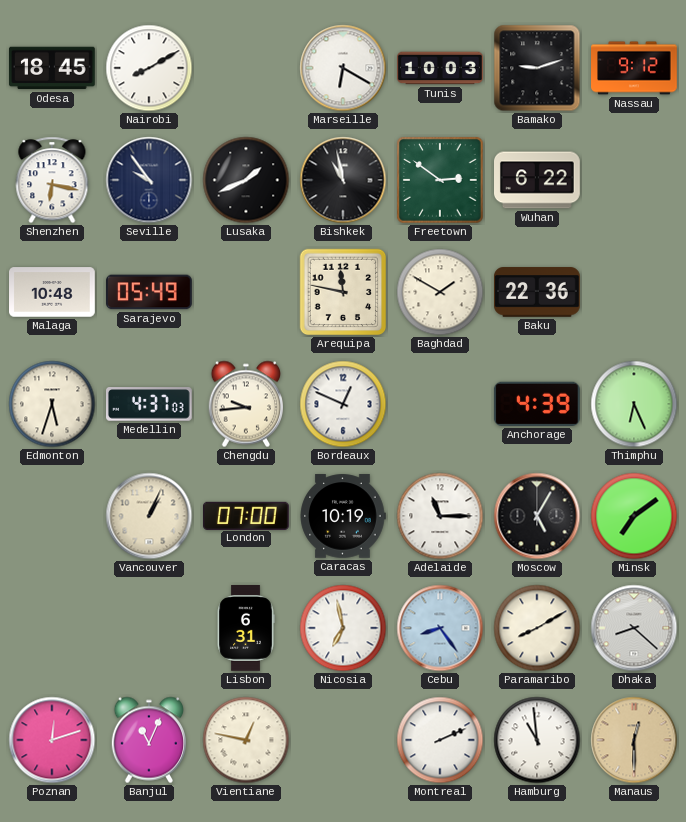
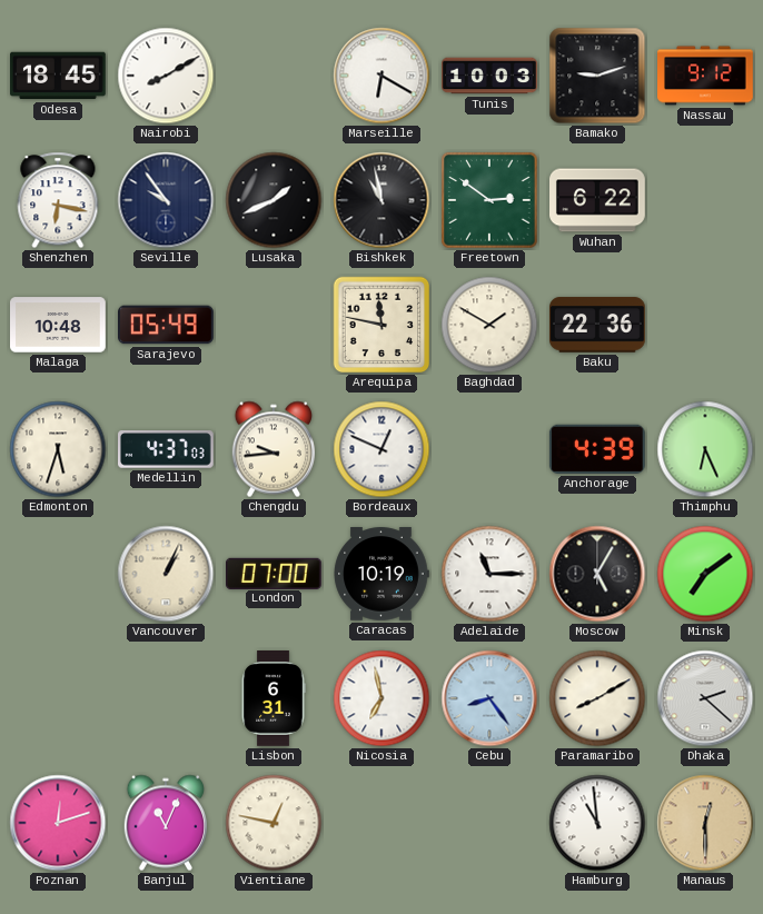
Dhaka: 8:22 -> 2:22 (705, 698)
Montreal: 2:11 -> none (440, 740)
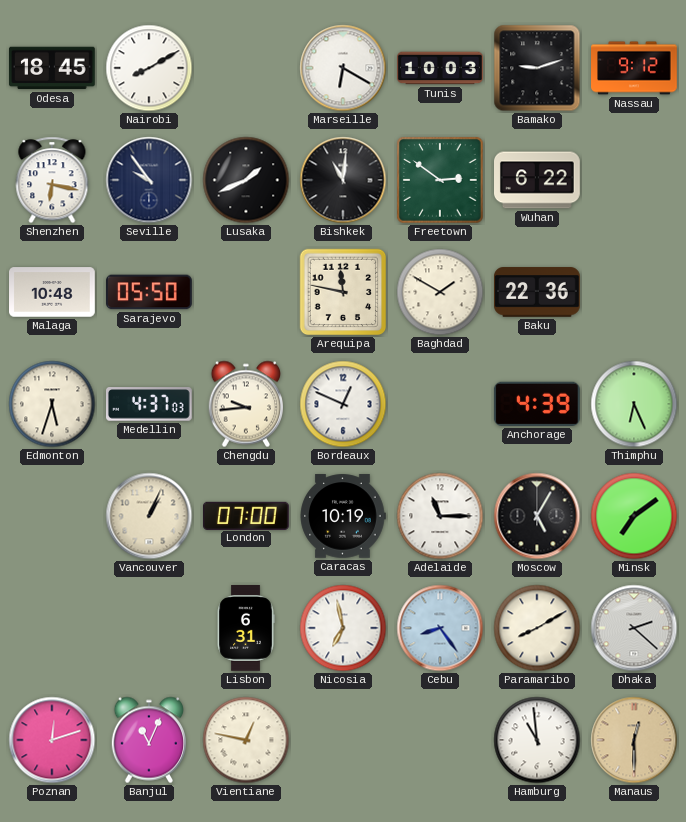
Bishkek: 10:58 -> 11:01 (343, 180)
Sarajevo: 05:49 -> 05:50 (150, 292)
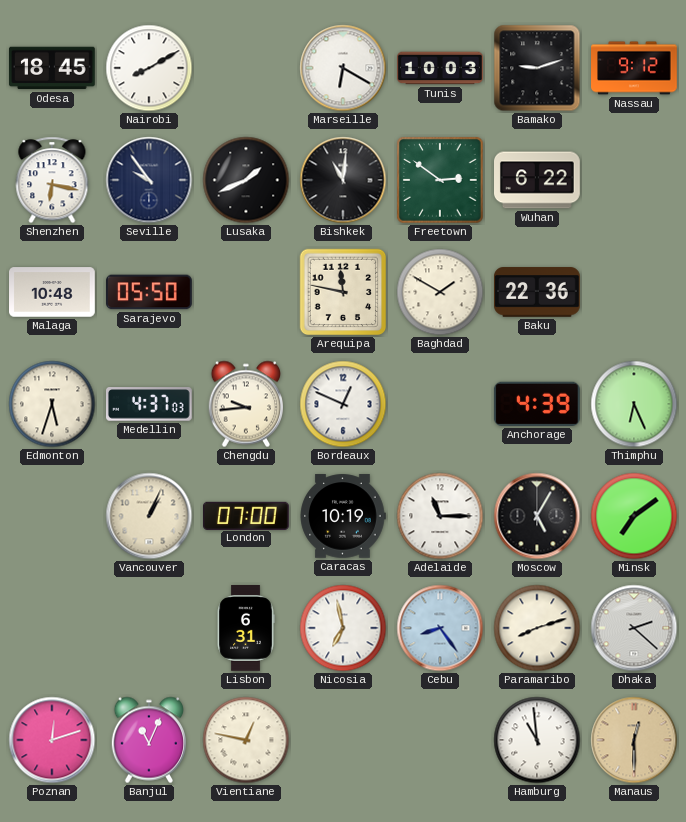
Paramaribo: 8:10 -> 8:12 (537, 628)
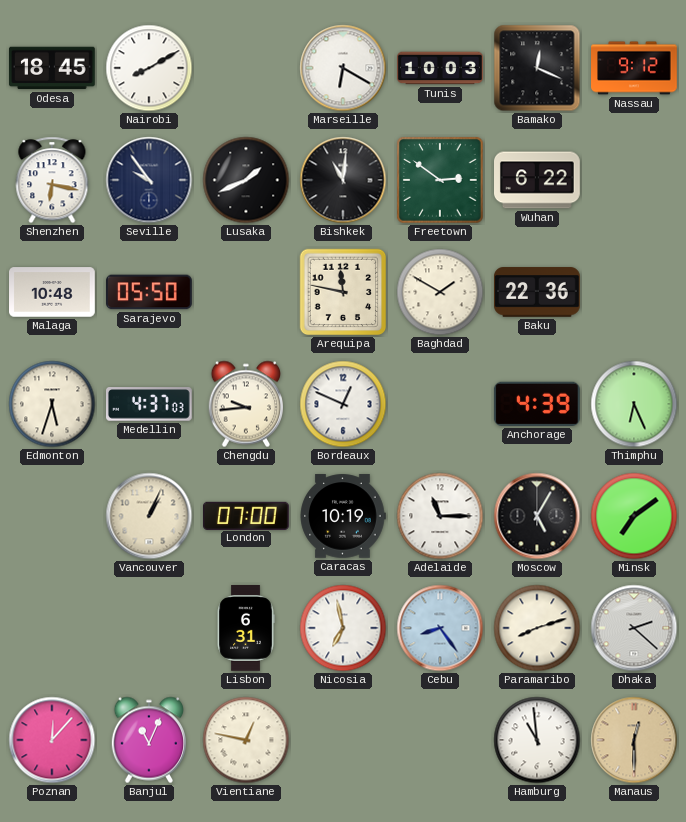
Bamako: 9:12 -> 12:19 (537, 68)
Poznan: 12:12 -> 12:07 (52, 740)
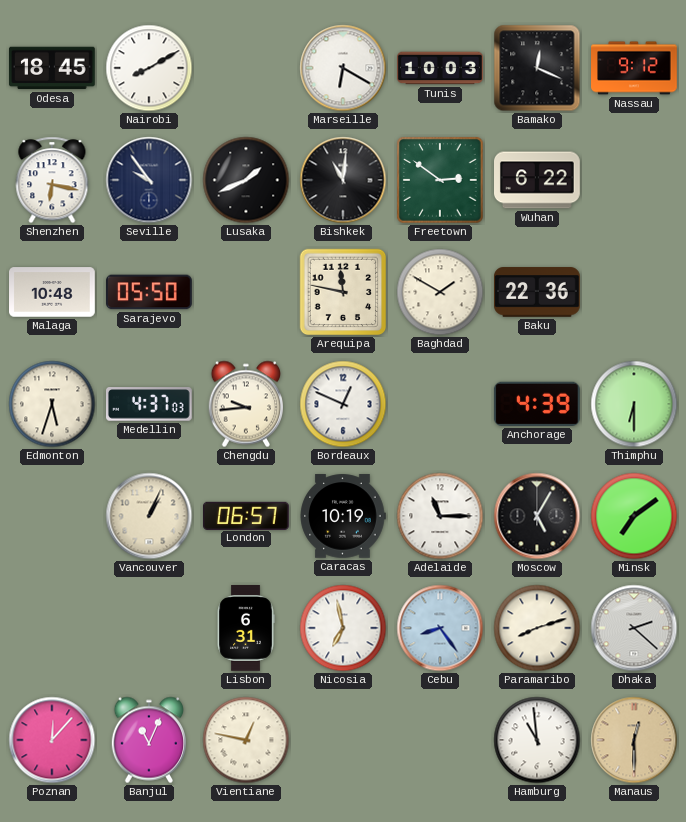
Thimphu: 6:26 -> 6:30 (634, 404)
London: 07:00 -> 06:57 (247, 515)
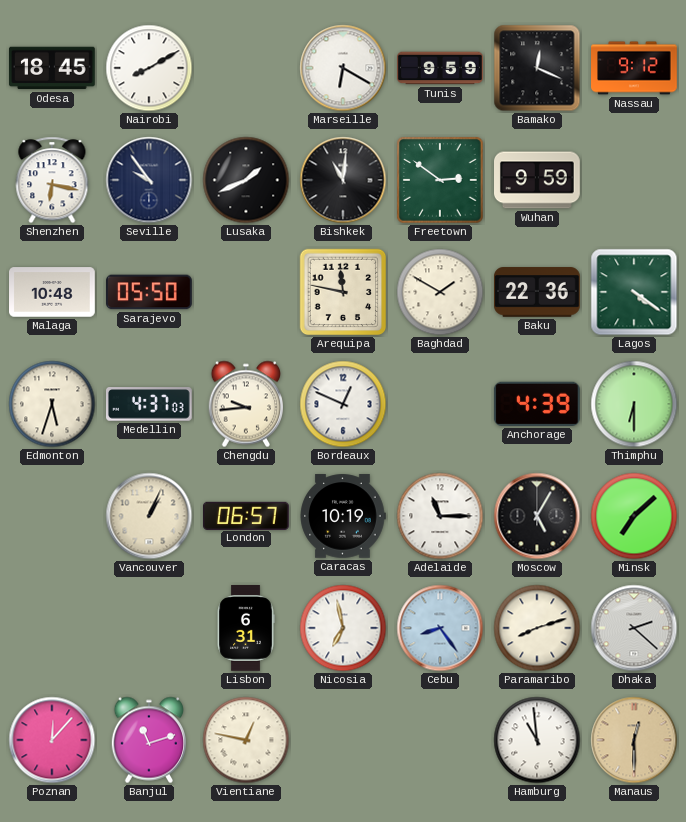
Tunis: 10:03 -> 9:59 (440, 68)
Wuhan: 6:22 -> 9:59 (538, 180)
Lagos: none -> 4:21 (634, 292)
Minsk: 7:09 -> 7:08 (634, 516)
Banjul: 11:04 -> 11:12 (148, 740)
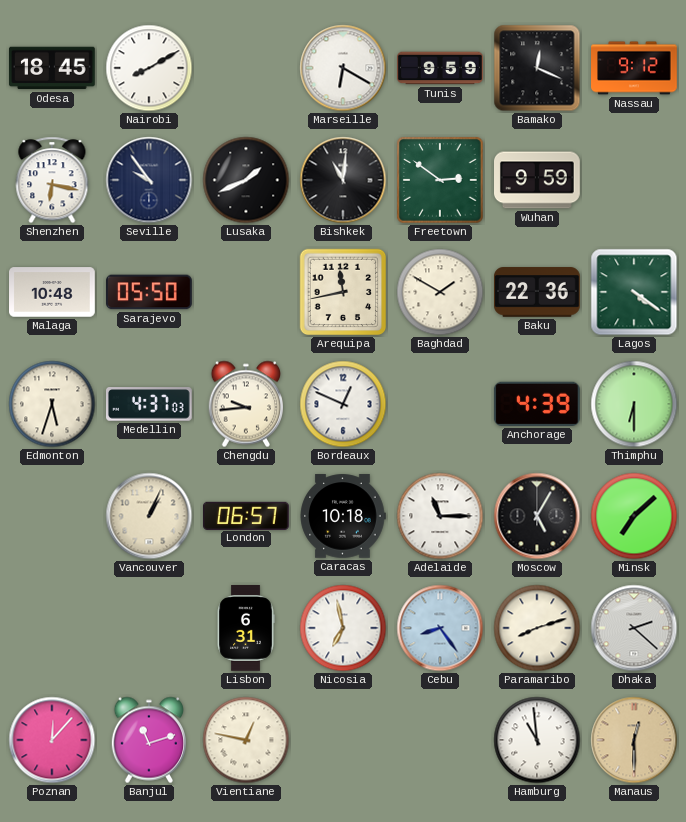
Arequipa: 11:47 -> 11:43 (343, 292)
Caracas: 10:19 -> 10:18 (343, 516)
